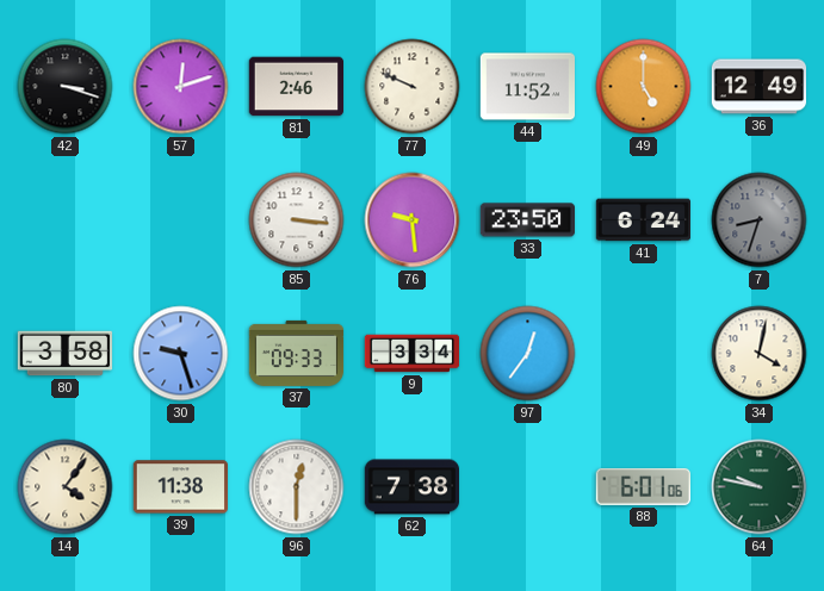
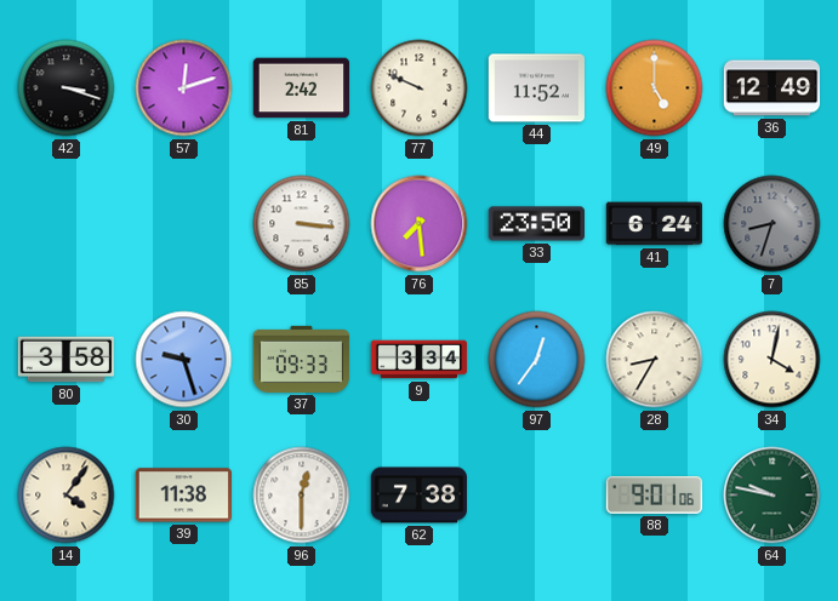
81: 2:46 -> 2:42 (301, 88)
76: 9:29 -> 7:29 (420, 224)
28: none -> 8:35 (655, 360)
88: 6:01 -> 9:01 (654, 494)
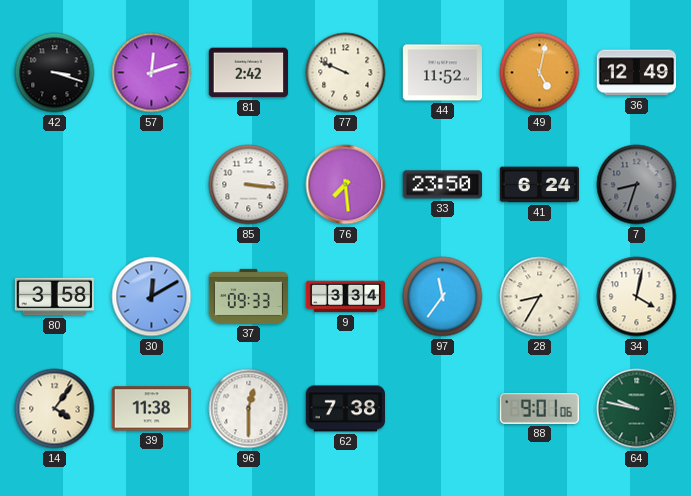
49: 5:00 -> 5:02 (540, 73)
30: 9:27 -> 12:10 (152, 297)
97: 12:36 -> 11:36 (443, 297)
